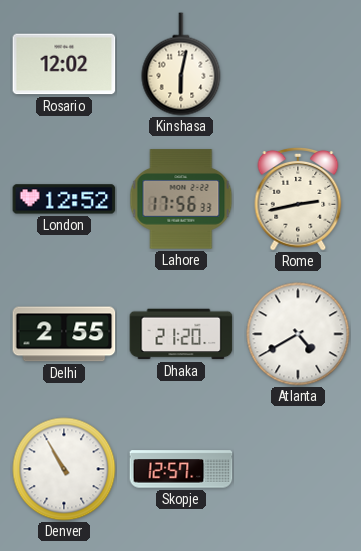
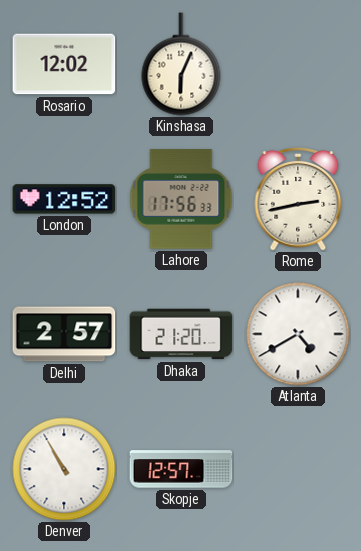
Kinshasa: 6:02 -> 6:04 (181, 64)
Delhi: 2:55 -> 2:57 (64, 334)
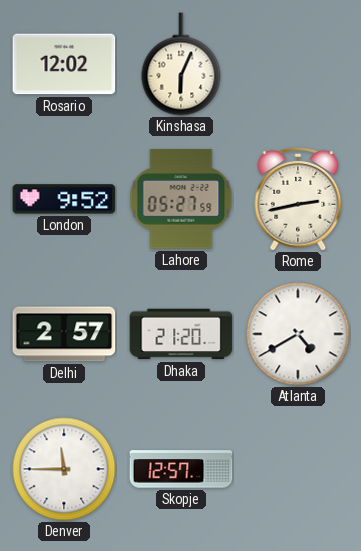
London: 12:52 -> 9:52 (64, 199)
Lahore: 17:56 -> 05:27 (181, 199)
Denver: 10:55 -> 11:45 (64, 469)
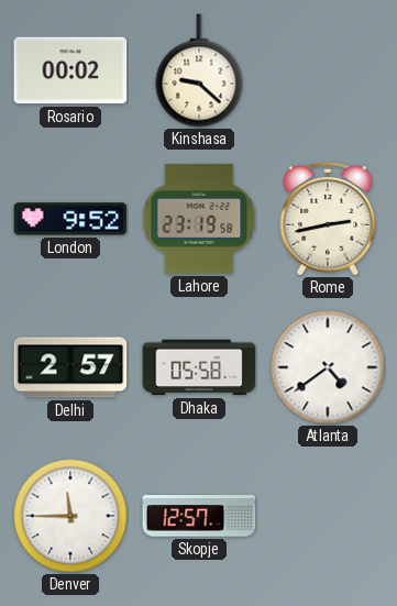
Rosario: 12:02 -> 00:02 (70, 70)
Kinshasa: 6:04 -> 9:22 (199, 70)
Lahore: 05:27 -> 23:19 (199, 219)
Dhaka: 21:20 -> 05:58 (199, 367)
Atlanta: 4:40 -> 4:39 (328, 367)
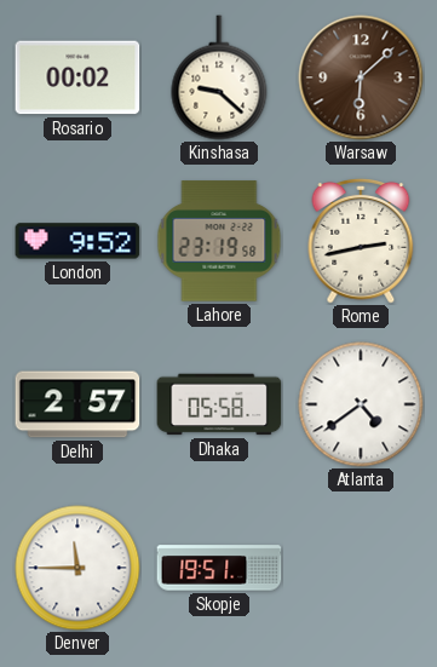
Warsaw: none -> 6:08 (361, 77)
Skopje: 12:57 -> 19:51 (219, 568)
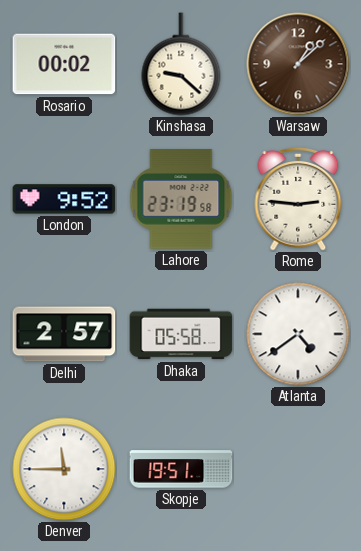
Warsaw: 6:08 -> 1:08 (298, 64)
Rome: 2:43 -> 2:46 (298, 200)
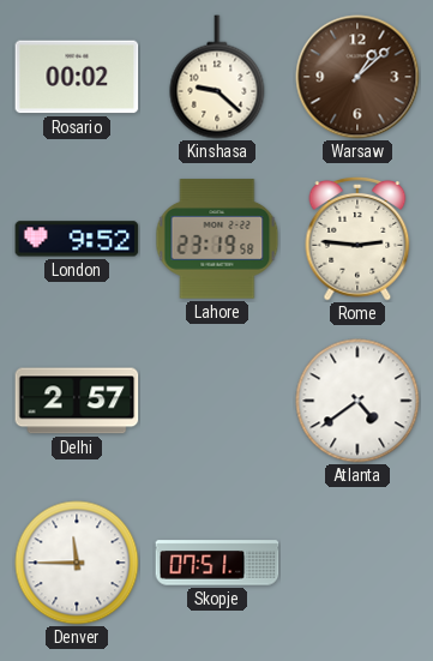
Dhaka: 05:58 -> none (181, 334)
Skopje: 19:51 -> 07:51 (217, 563)
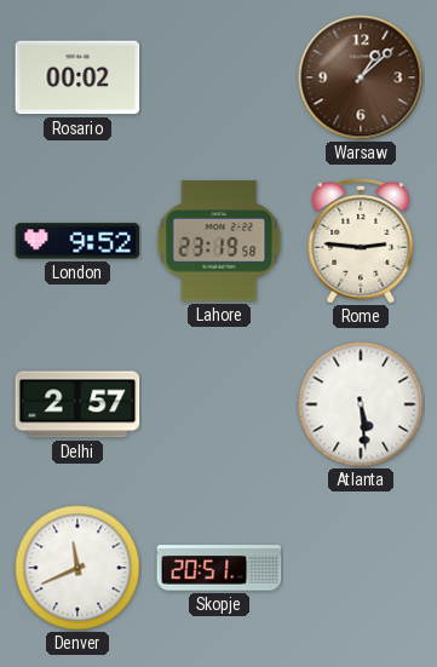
Kinshasa: 9:22 -> none (217, 77)
Atlanta: 4:39 -> 5:29 (361, 404)
Denver: 11:45 -> 11:41 (77, 568)
Skopje: 07:51 -> 20:51 (219, 568)
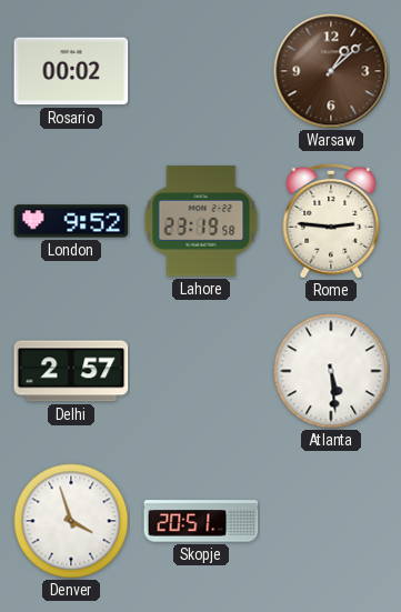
Denver: 11:41 -> 3:57 (71, 521)
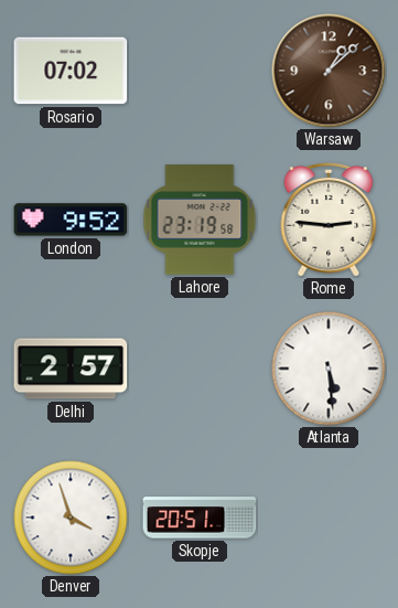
Rosario: 00:02 -> 07:02 (71, 71)
